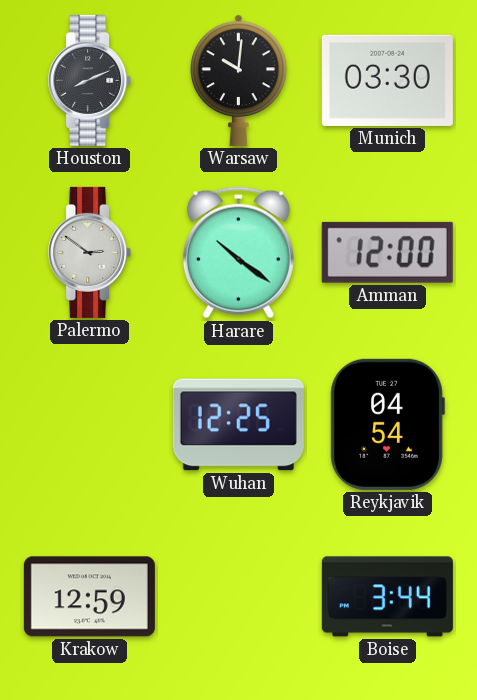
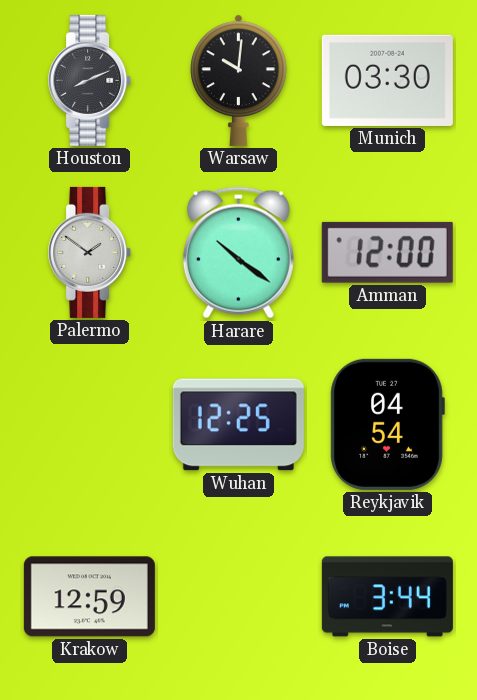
Palermo: 2:51 -> 1:51 (90, 252)
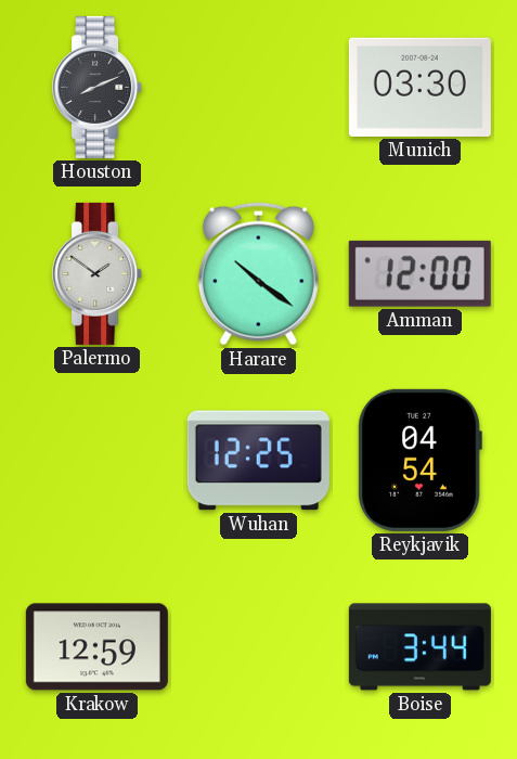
Warsaw: 10:01 -> none (239, 80)
